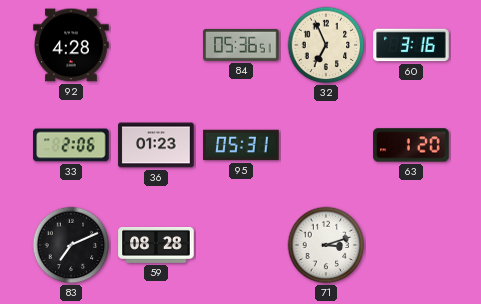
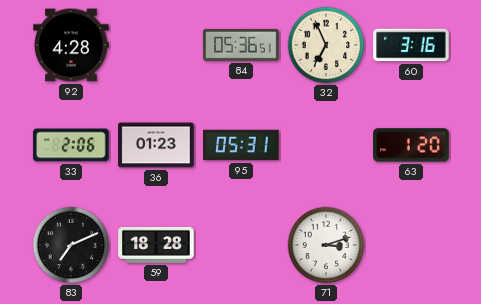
59: 08:28 -> 18:28 (156, 246)
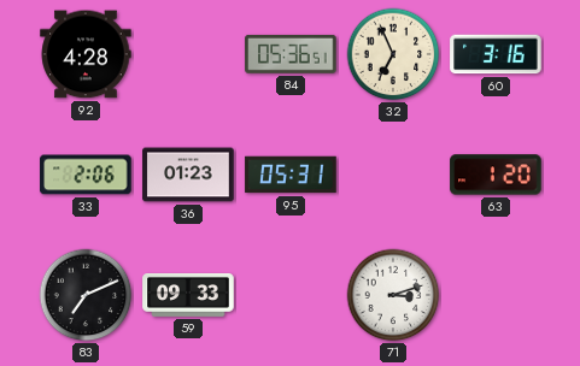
59: 18:28 -> 09:33 (188, 296)
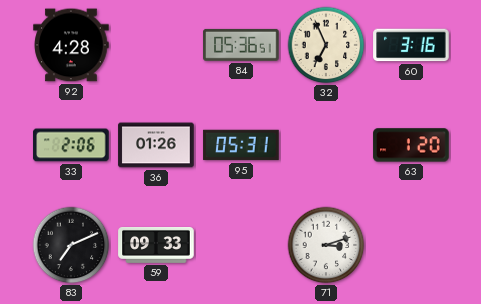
36: 01:23 -> 01:26 (156, 145)
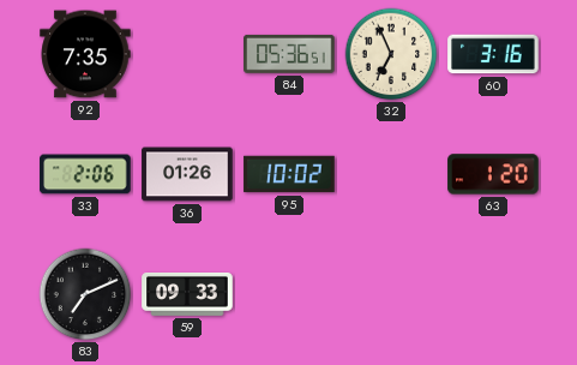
92: 4:28 -> 7:35 (85, 54)
95: 05:31 -> 10:02 (289, 174)
71: 3:12 -> none (326, 245)
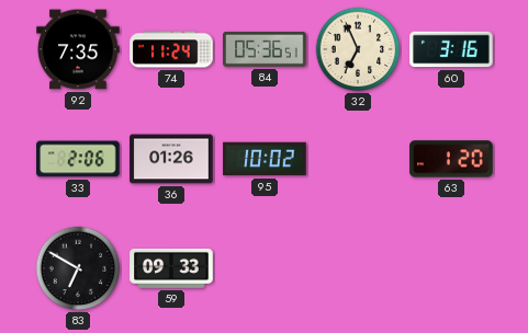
74: none -> 11:24 (171, 49)
83: 7:11 -> 6:50 (78, 268)
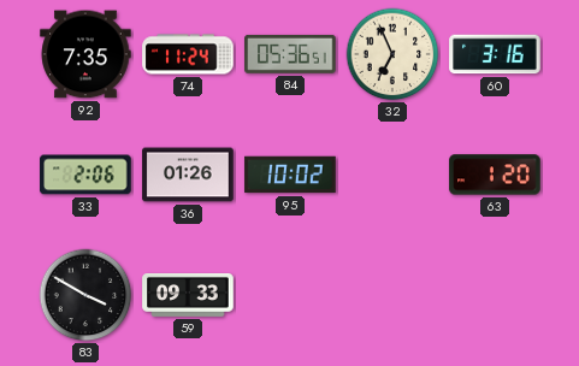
83: 6:50 -> 3:50 (85, 295)
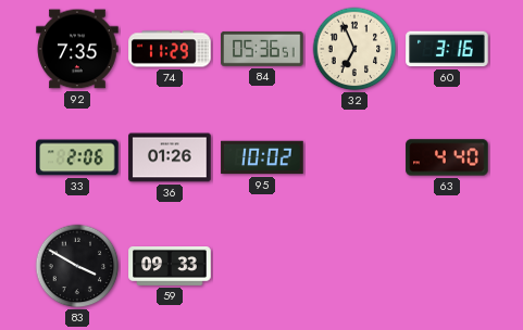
74: 11:24 -> 11:29 (170, 49)
63: 1:20 -> 4:40 (447, 157)
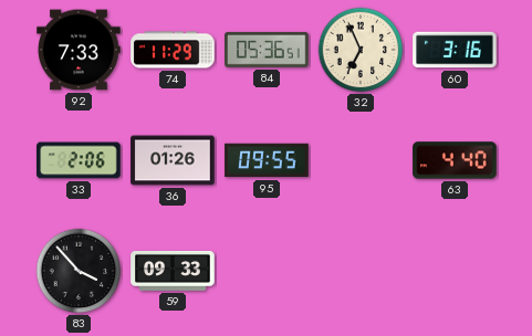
92: 7:35 -> 7:33 (79, 50)
95: 10:02 -> 09:55 (267, 160)
83: 3:50 -> 3:53 (79, 271)
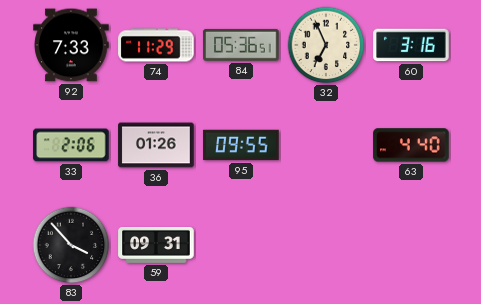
59: 09:33 -> 09:31 (156, 246)
